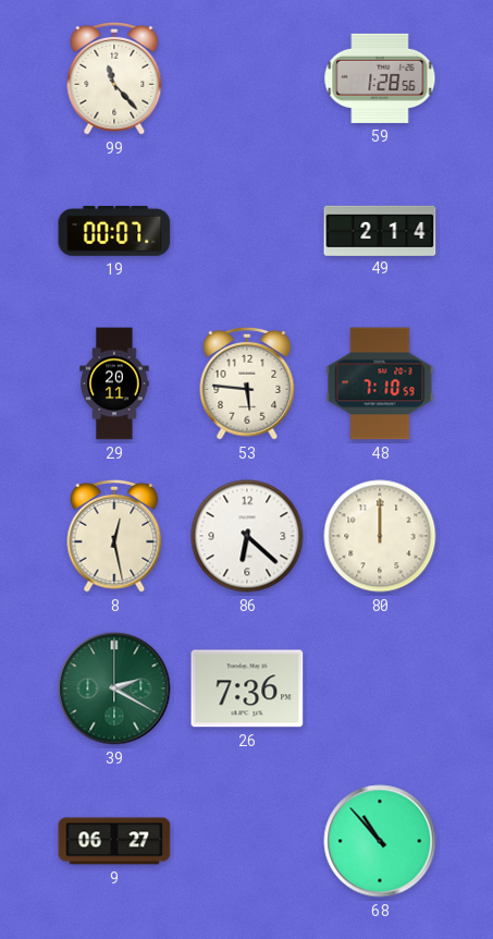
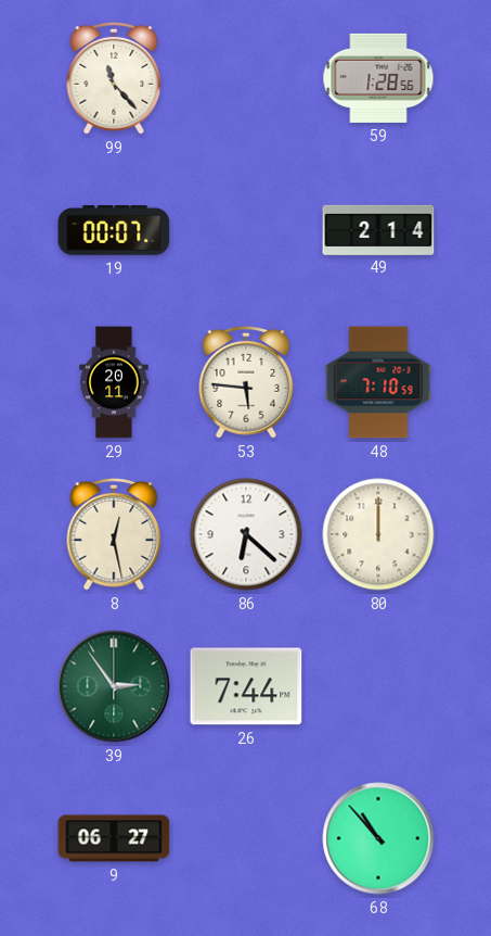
39: 2:20 -> 2:54 (114, 686)
26: 7:36 -> 7:44 (246, 686)
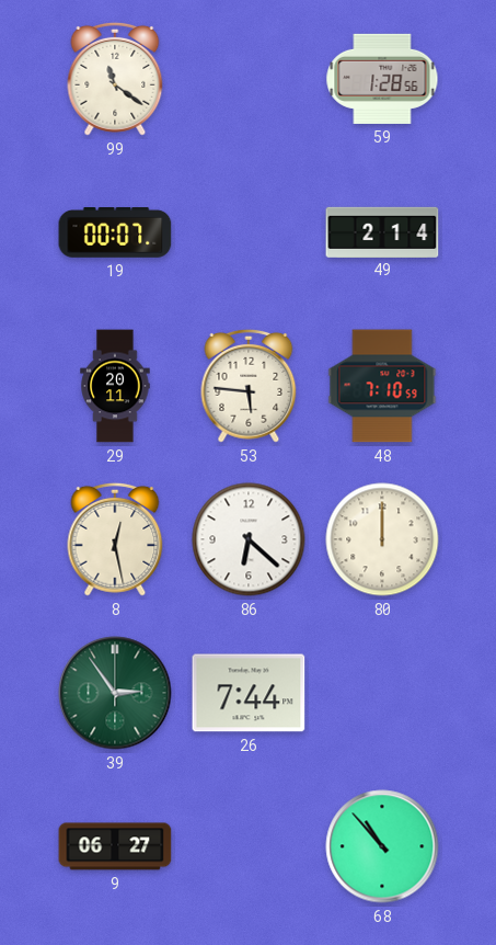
99: 11:23 -> 11:21 (115, 79)
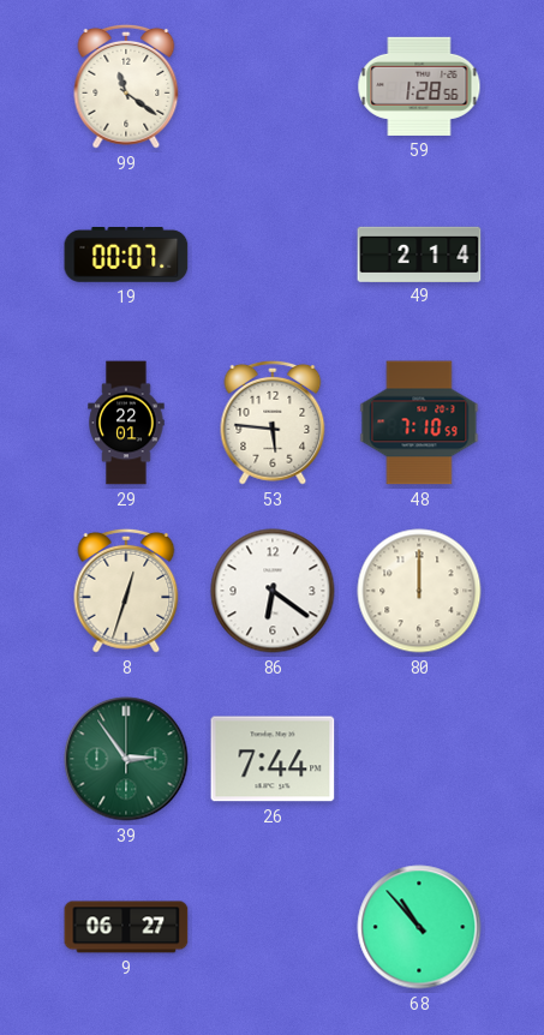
29: 20:11 -> 22:01 (126, 423)
8: 12:28 -> 12:33 (126, 591)
86: 6:22 -> 6:21 (273, 591)
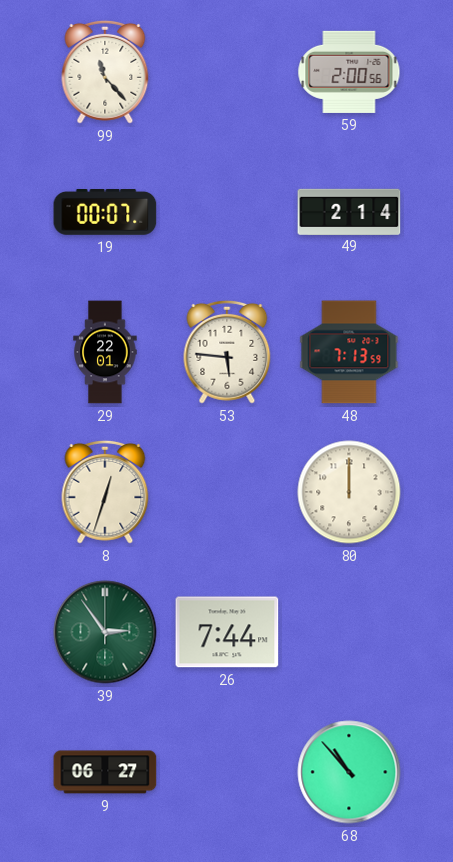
99: 11:21 -> 11:23 (105, 72)
59: 1:28 -> 2:00 (349, 72)
48: 7:10 -> 7:13 (349, 352)
86: 6:21 -> none (273, 591)
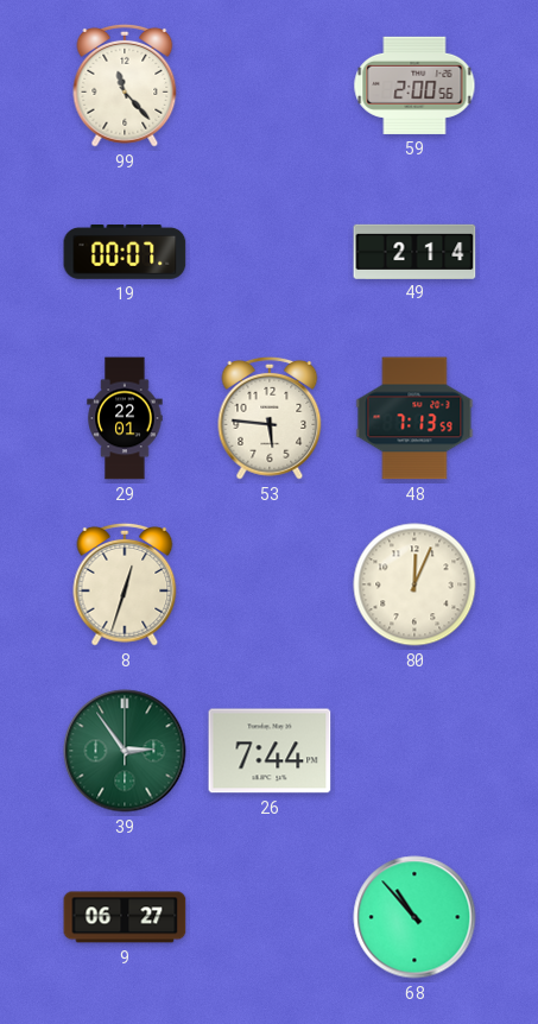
80: 12:00 -> 12:04 (414, 584)
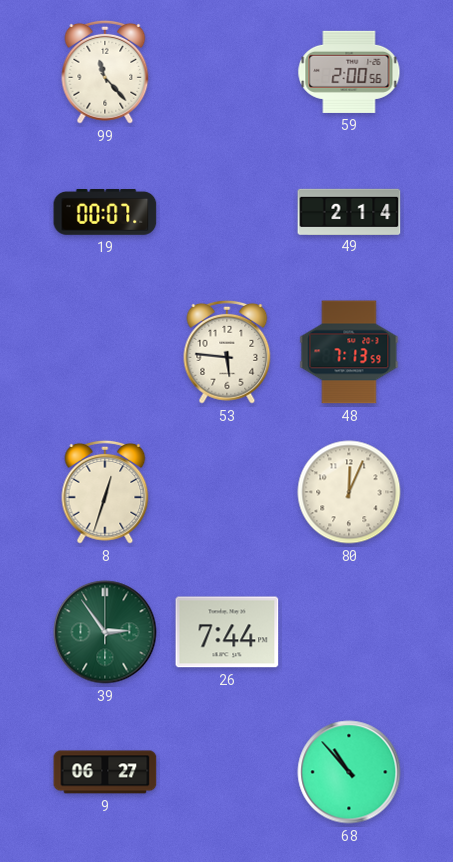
29: 22:01 -> none (125, 418)
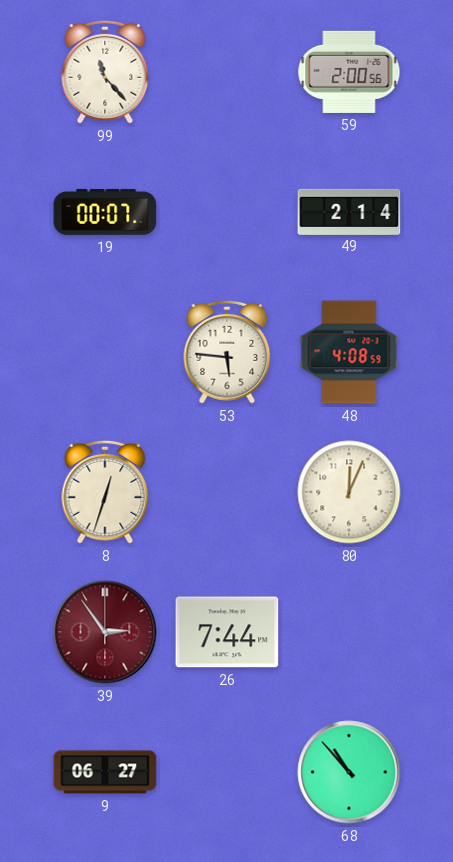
48: 7:13 -> 4:08 (349, 352)
39 dial: green -> burgundy (105, 632)
